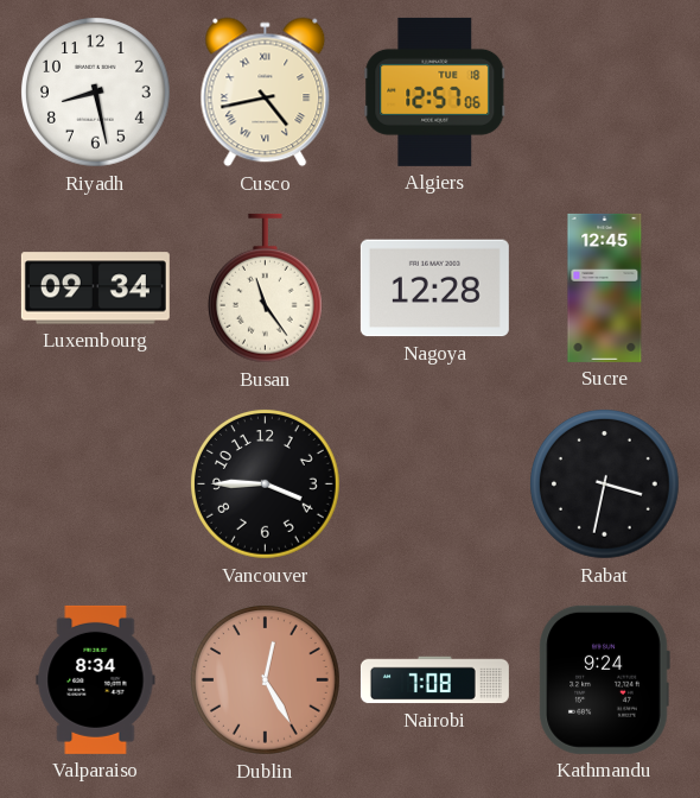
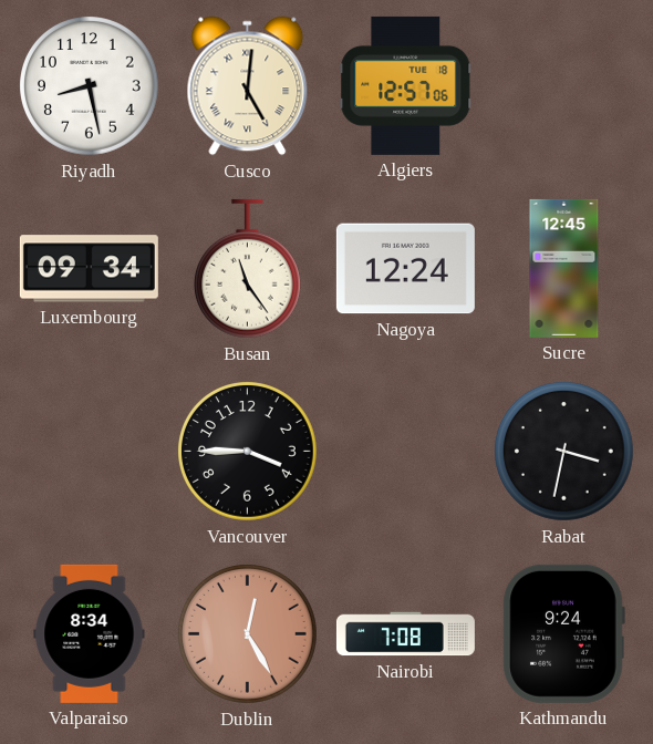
Cusco: 4:43 -> 5:01 (248, 86)
Nagoya: 12:28 -> 12:24 (405, 269)
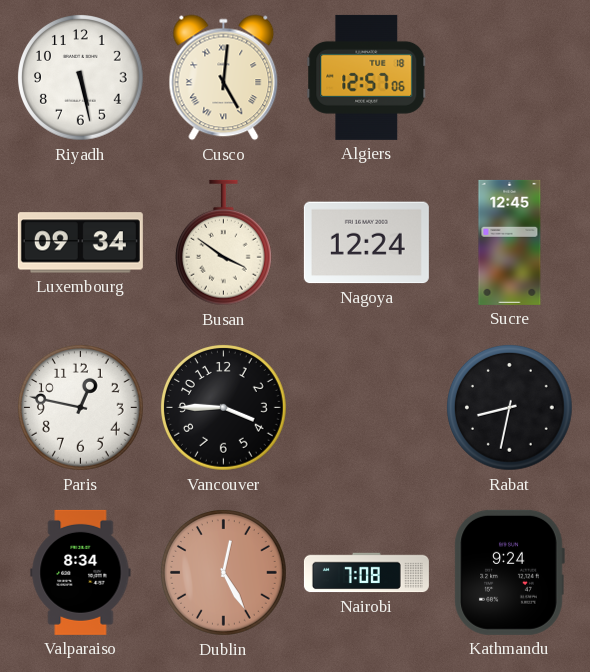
Riyadh: 8:28 -> 5:28 (81, 78)
Busan: 11:24 -> 3:51 (223, 243)
Paris: none -> 12:47 (81, 408)
Rabat: 3:32 -> 8:32 (510, 408)
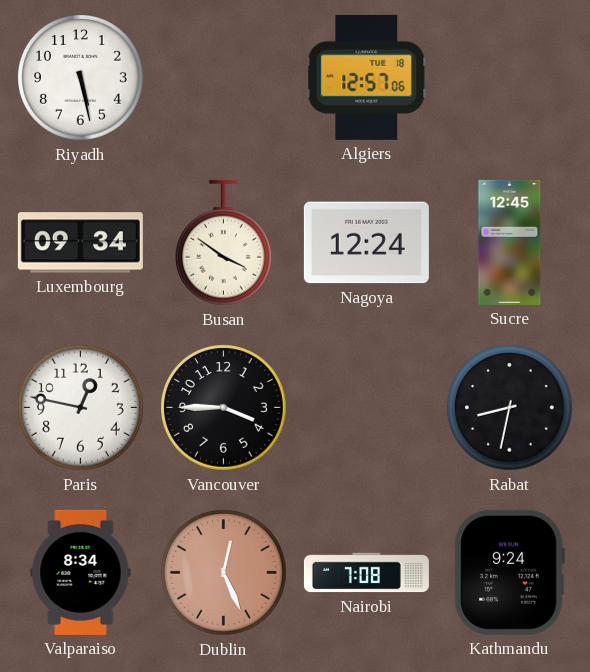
Cusco: 5:01 -> none (224, 78)
Dublin: 12:25 -> 12:26 (224, 573)
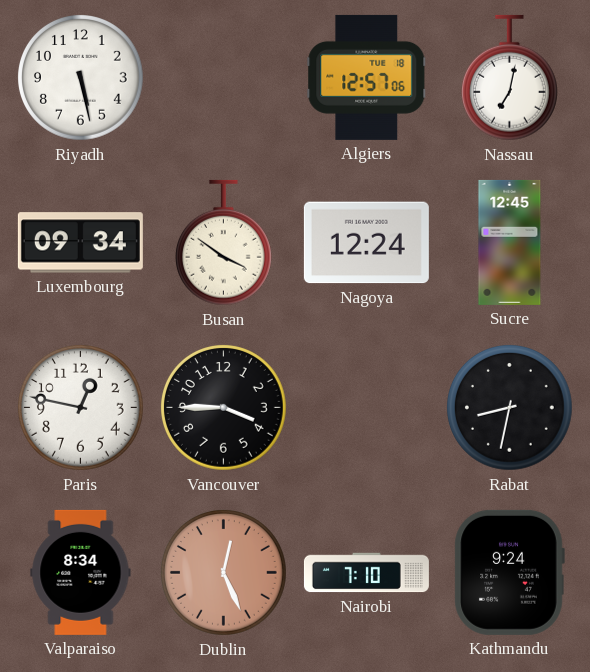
Nassau: none -> 7:02 (509, 78)
Nairobi: 7:08 -> 7:10 (366, 573)
